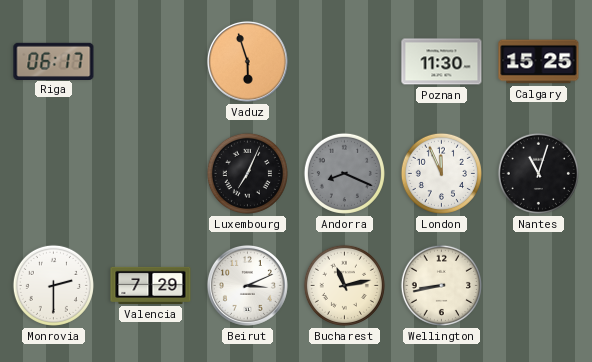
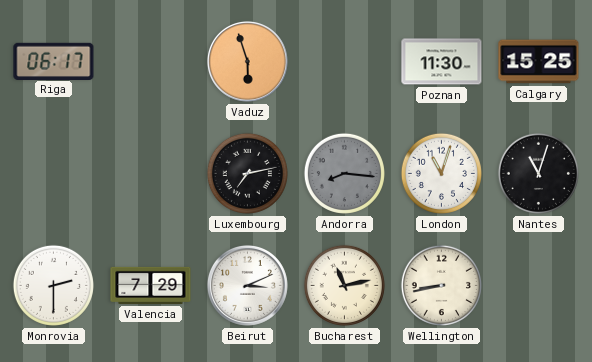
Luxembourg: 7:04 -> 7:13 (247, 173)
Andorra: 8:19 -> 8:16 (344, 173)
London: 11:56 -> 11:03 (441, 173)
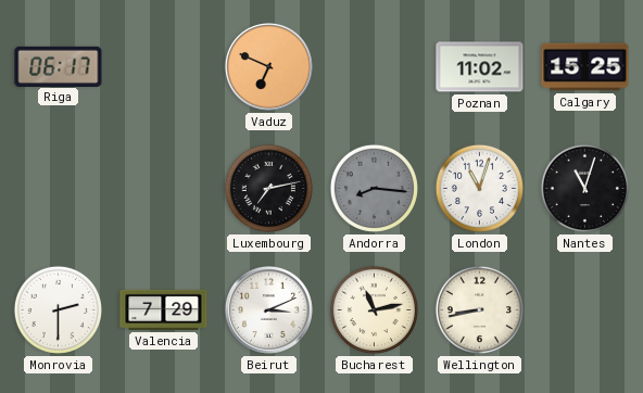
Vaduz: 5:57 -> 6:49 (268, 66)
Poznan: 11:30 -> 11:02 (480, 67)
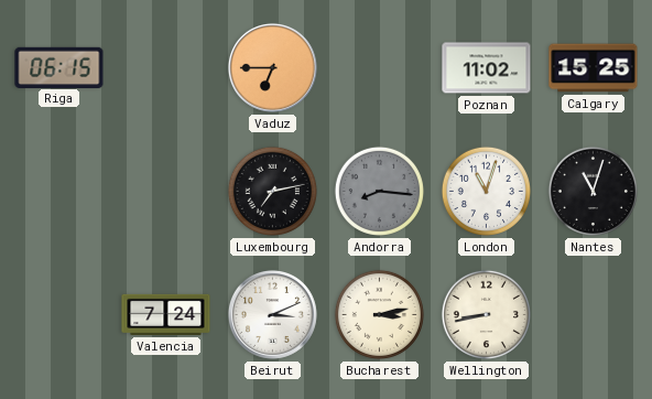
Riga: 06:17 -> 06:15 (59, 67)
Vaduz: 6:49 -> 6:45 (272, 67)
Monrovia: 2:30 -> none (58, 309)
Valencia: 7:29 -> 7:24 (166, 314)
Bucharest: 11:13 -> 3:13 (379, 314)
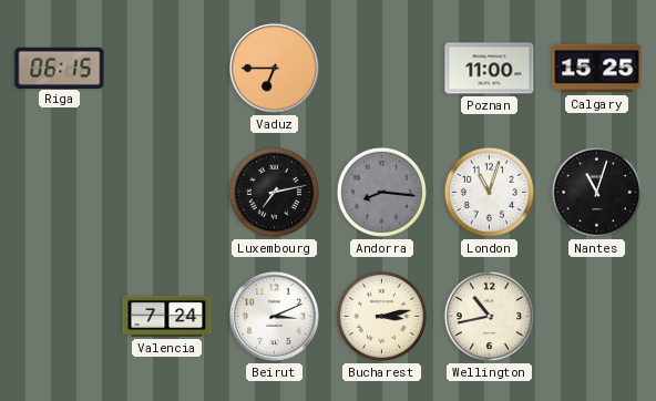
Poznan: 11:02 -> 11:00 (490, 69)
Wellington: 8:43 -> 10:43 (489, 316)
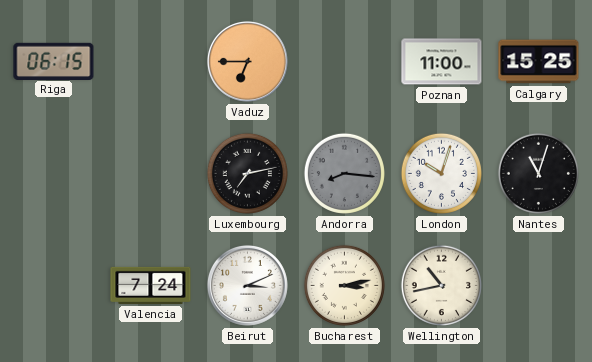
London: 11:03 -> 10:03 (441, 173)
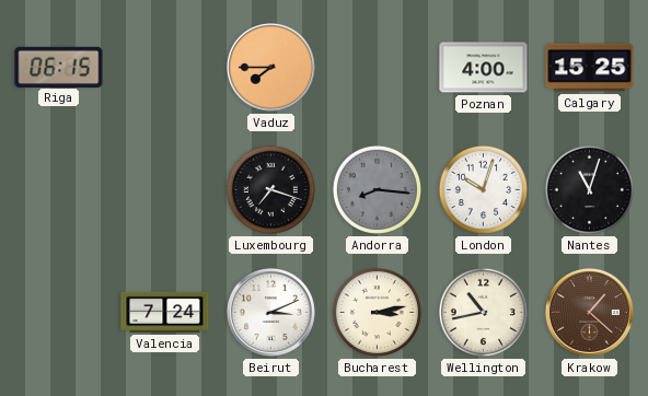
Vaduz: 6:45 -> 7:45 (270, 67)
Poznan: 11:00 -> 4:00 (484, 68)
Luxembourg: 7:13 -> 7:18 (270, 189)
Krakow: none -> 1:22 (589, 312)
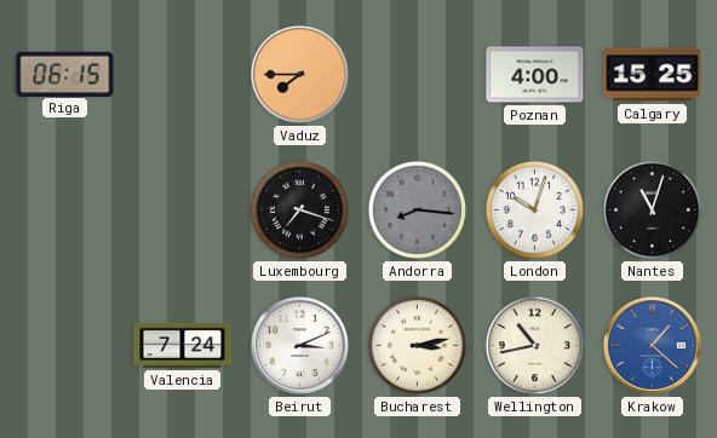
Krakow dial: brown -> blue (652, 345)
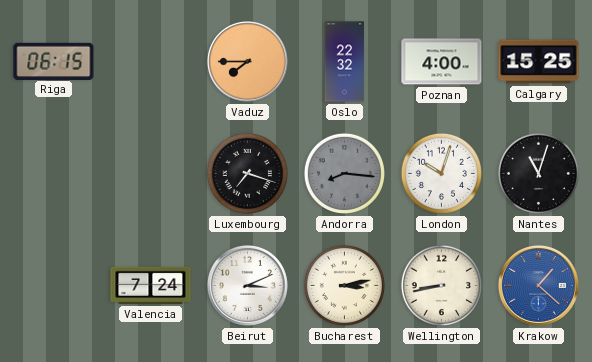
Oslo: none -> 22:32 (345, 62)
Wellington: 10:43 -> 8:43 (441, 285)
